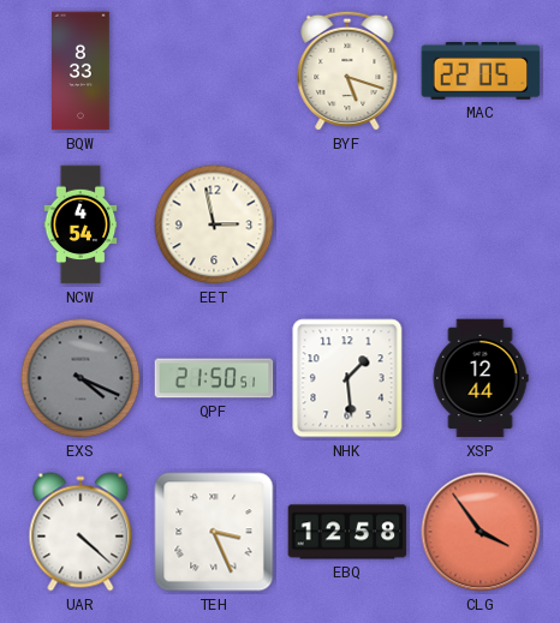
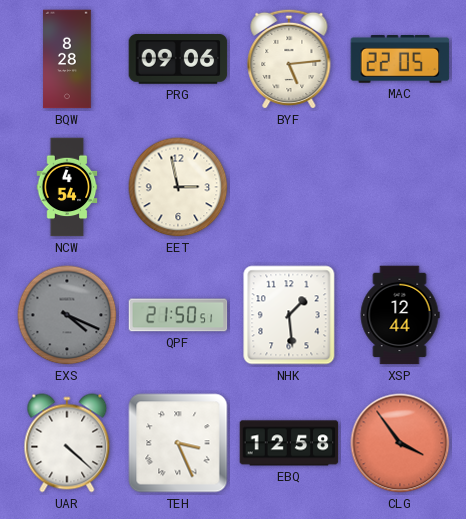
BQW: 8:33 -> 8:28 (67, 59)
PRG: none -> 09:06 (178, 59)
BYF: 5:18 -> 5:14 (289, 59)
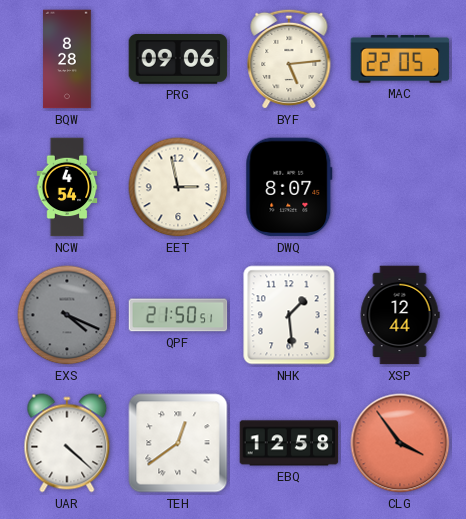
DWQ: none -> 8:07 (289, 187)
TEH: 3:26 -> 12:39 (178, 443)
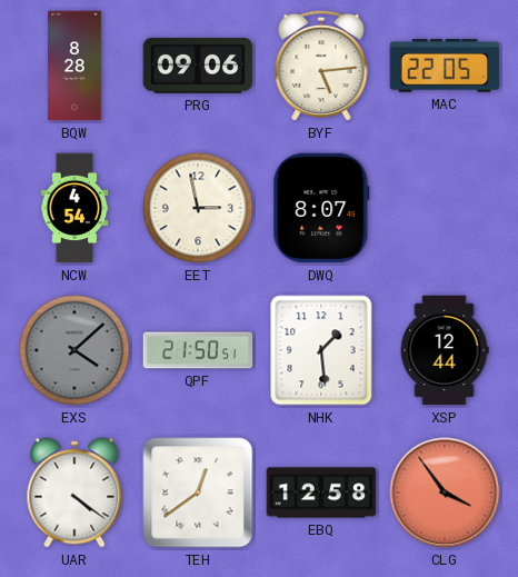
EXS: 4:19 -> 4:08 (74, 350)
UAR: 4:22 -> 4:21 (74, 493)
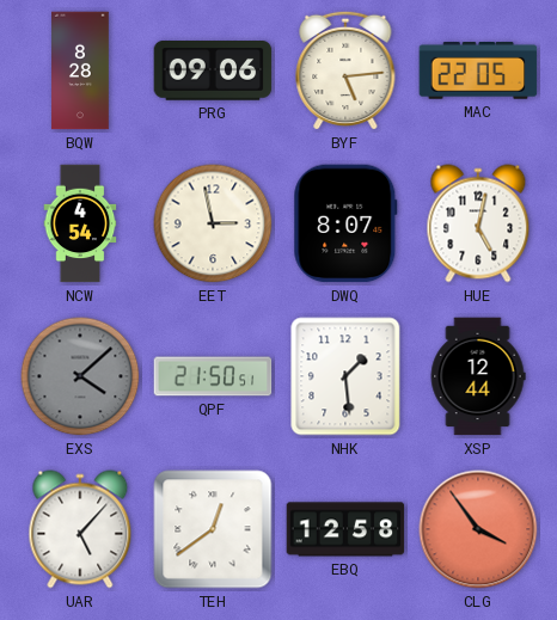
HUE: none -> 5:02 (478, 223)
UAR: 4:21 -> 5:07 (80, 529)
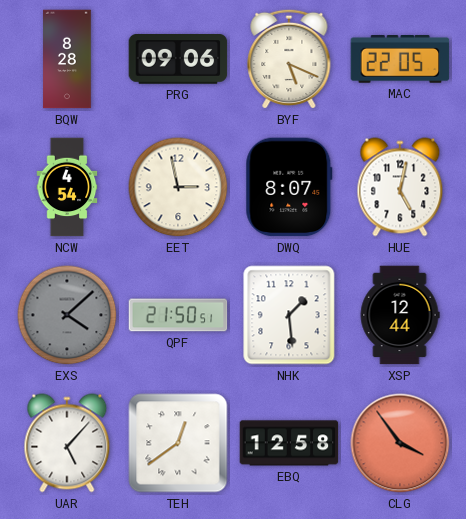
BYF: 5:14 -> 5:19 (289, 59)
